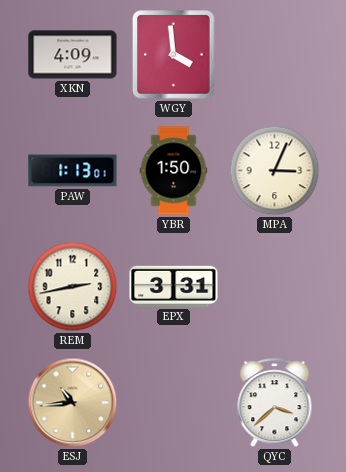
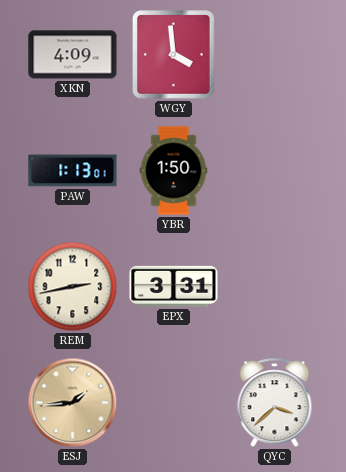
MPA: 3:04 -> none (275, 171)
ESJ: 10:44 -> 1:44 (73, 403)
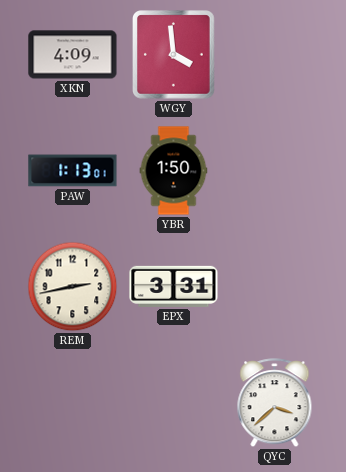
ESJ: 1:44 -> none (73, 403)
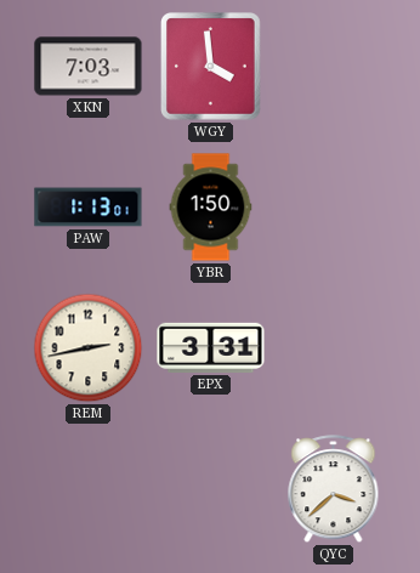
XKN: 4:09 -> 7:03 (89, 67)
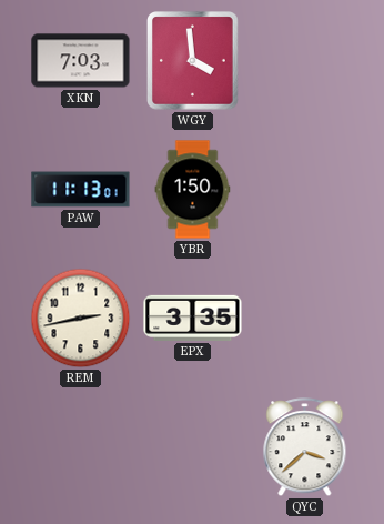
PAW: 1:13 -> 11:13 (81, 190)
EPX: 3:31 -> 3:35 (193, 318)
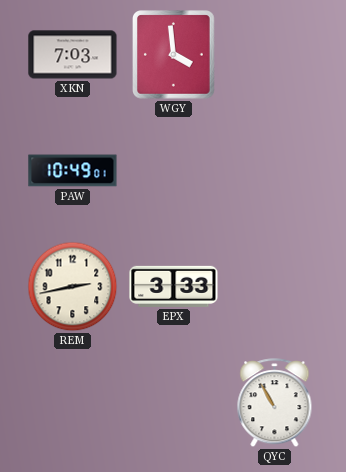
PAW: 11:13 -> 10:49 (73, 171)
YBR: 1:50 -> none (193, 190)
EPX: 3:35 -> 3:33 (174, 286)
QYC: 3:38 -> 10:55 (275, 403)
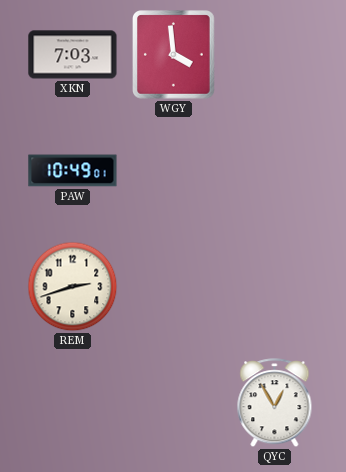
REM: 2:43 -> 2:42 (73, 287)
EPX: 3:33 -> none (174, 286)
QYC: 10:55 -> 12:55 (275, 403)
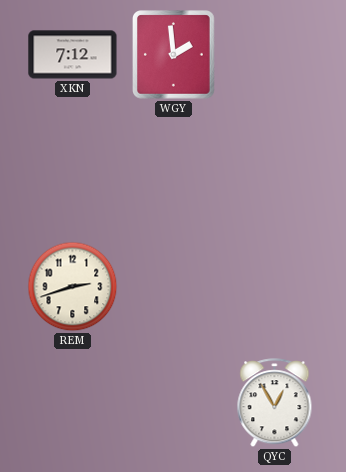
XKN: 7:03 -> 7:12 (73, 55)
WGY: 3:59 -> 1:59 (174, 55)
PAW: 10:49 -> none (73, 171)
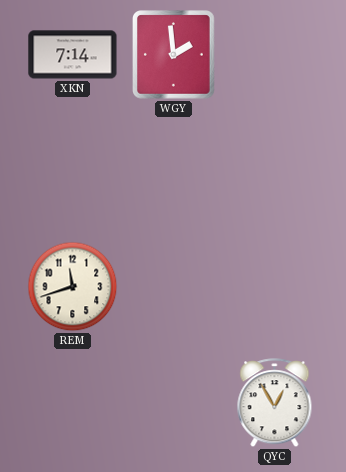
XKN: 7:12 -> 7:14 (73, 55)
REM: 2:42 -> 11:42 (73, 287)
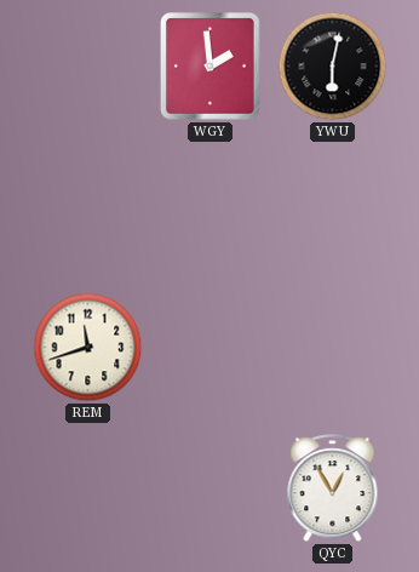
XKN: 7:14 -> none (73, 55)
YWU: none -> 6:02 (333, 67)
